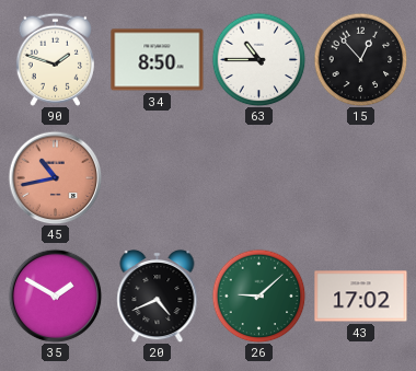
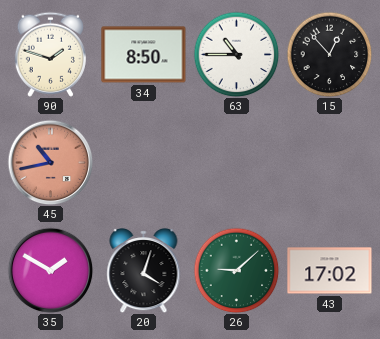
20: 4:41 -> 4:03 (144, 270)
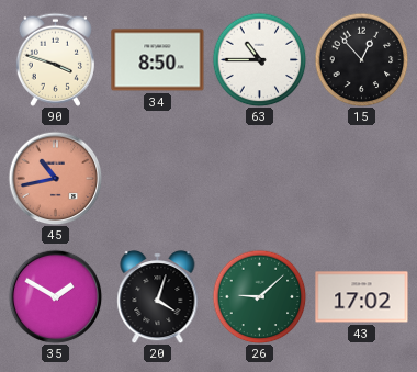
90: 1:48 -> 3:48 (55, 59)
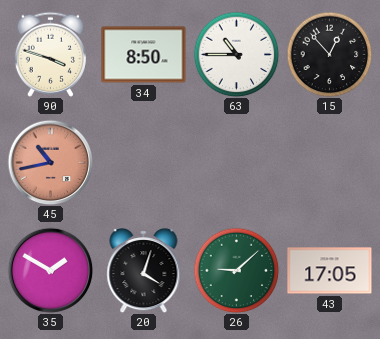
43: 17:02 -> 17:05 (330, 271)
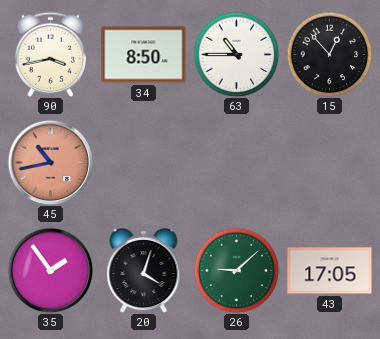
90: 3:48 -> 3:43 (50, 54)
35: 1:50 -> 1:54 (50, 270)
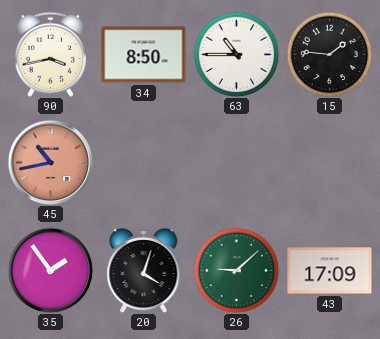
15: 12:53 -> 1:46 (329, 54)
43: 17:05 -> 17:09 (330, 271)
